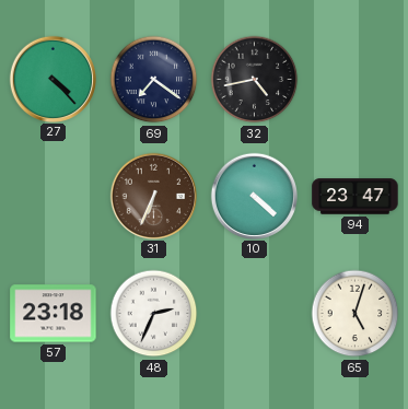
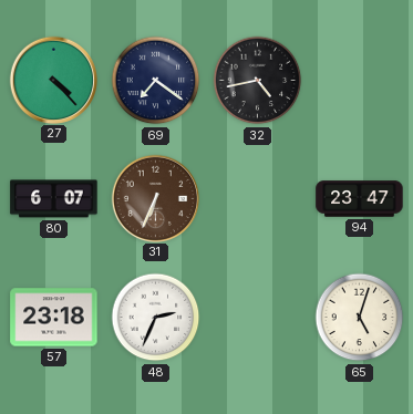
80: none -> 6:07 (54, 199)
10: 4:22 -> none (254, 196)
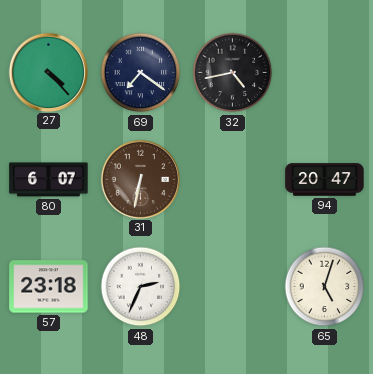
31: 6:34 -> 6:32 (140, 179)
94: 23:47 -> 20:47 (325, 180)
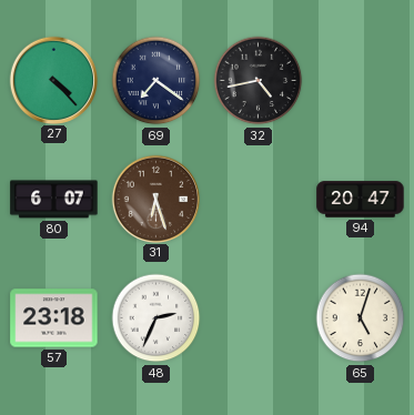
31: 6:32 -> 6:27 (155, 199)
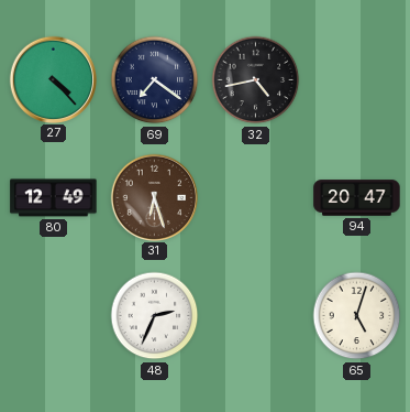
80: 6:07 -> 12:49 (54, 198)
57: 23:18 -> none (54, 318)
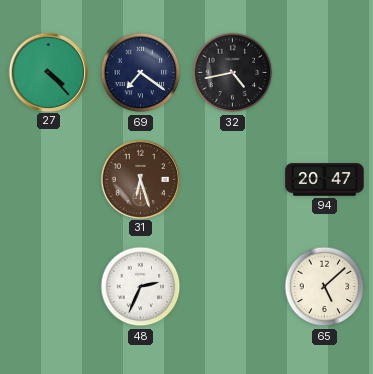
80: 12:49 -> none (54, 198)
65: 5:03 -> 5:08 (325, 287)
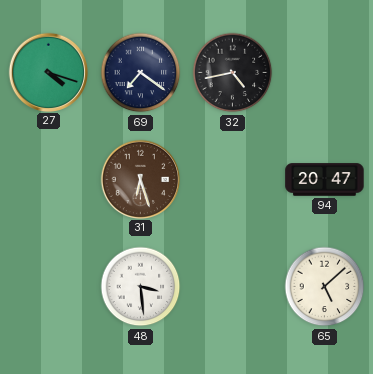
27: 4:23 -> 4:18 (48, 72)
48: 2:34 -> 3:29 (141, 287)
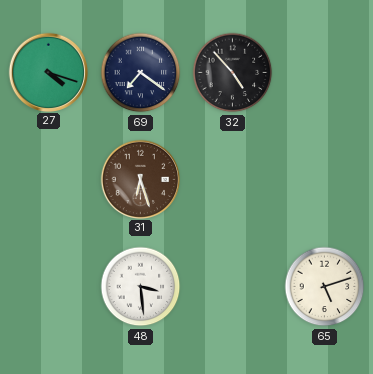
32: 4:43 -> 4:53 (233, 73)
94: 20:47 -> none (325, 180)
65: 5:08 -> 5:12 (325, 287)
